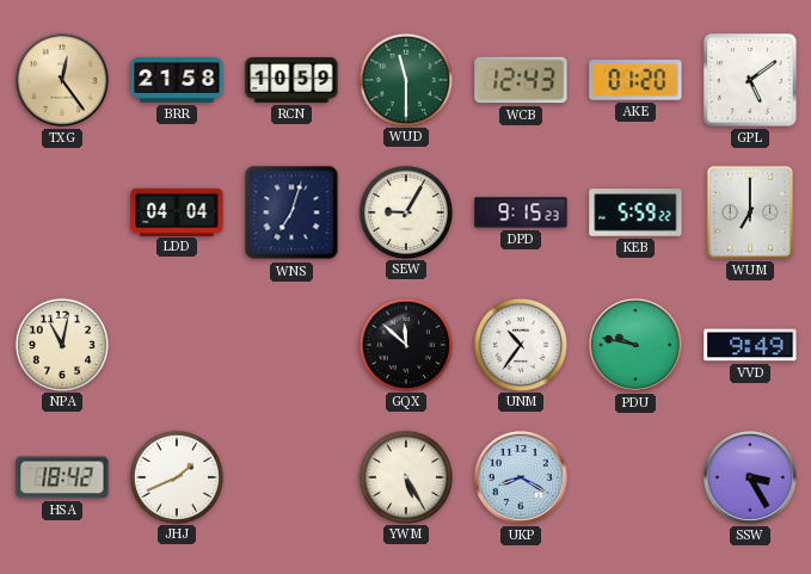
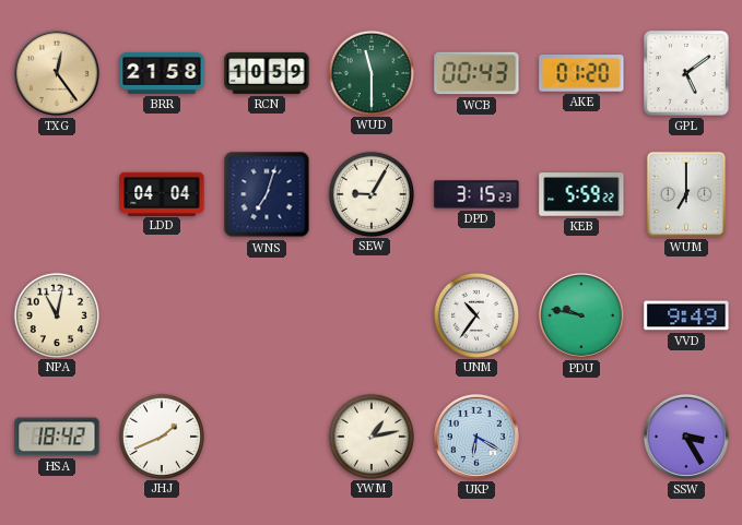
WCB: 12:43 -> 00:43 (476, 73)
DPD: 9:15 -> 3:15 (476, 194)
GQX: 11:52 -> none (405, 344)
YWM: 5:25 -> 1:13 (370, 435)
UKP: 8:20 -> 6:20 (476, 437)
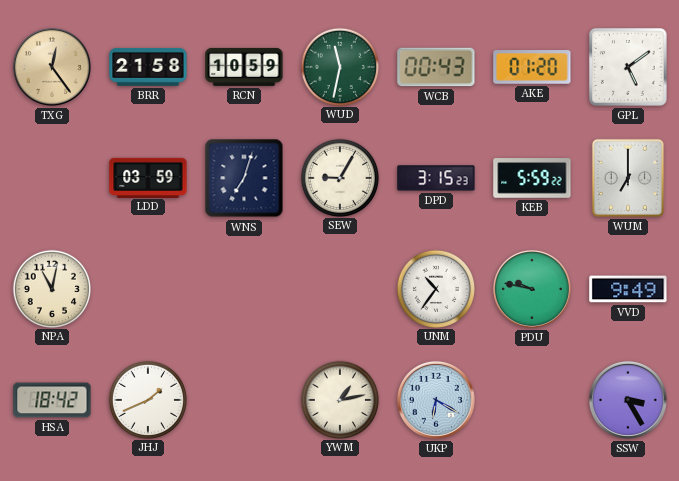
WUD: 11:30 -> 11:32 (339, 66)
LDD: 04:04 -> 03:59 (148, 177)
